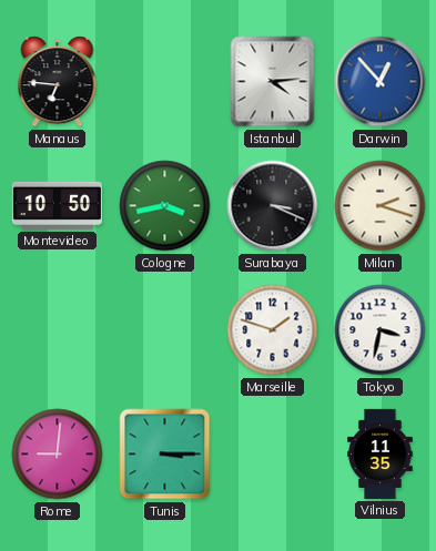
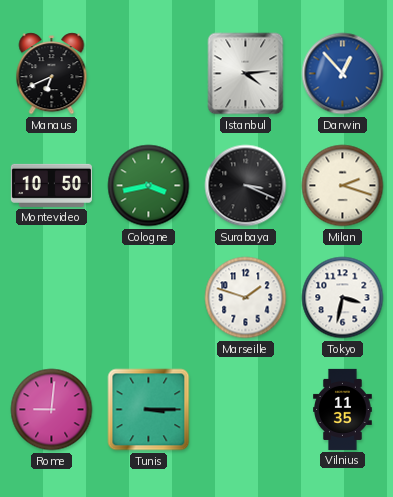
Manaus: 6:46 -> 6:41 (52, 74)
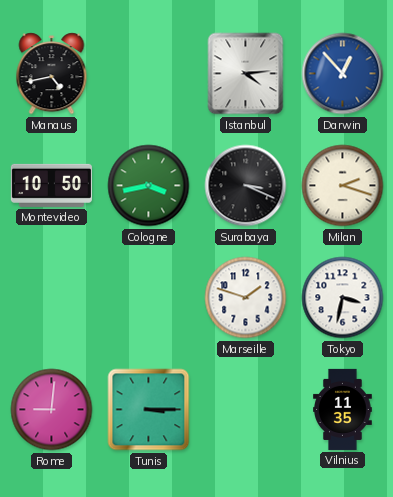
Manaus: 6:41 -> 4:43 (52, 74)
